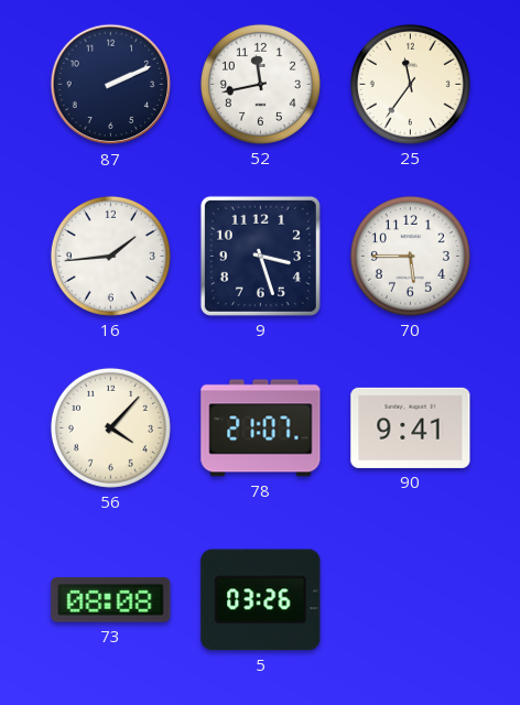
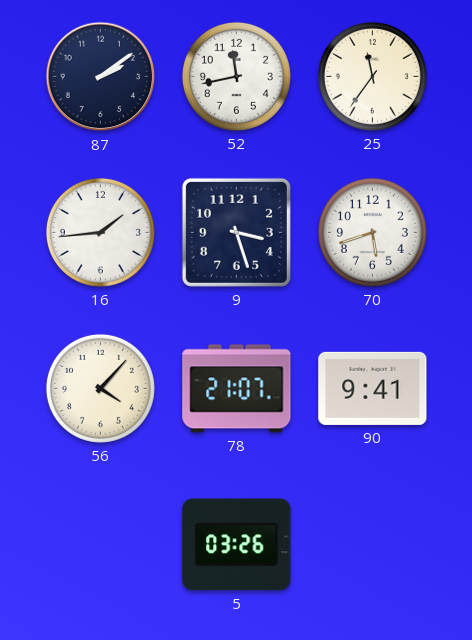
87: 2:11 -> 2:09 (101, 77)
70: 5:45 -> 5:42 (372, 232)
73: 08:08 -> none (111, 600)
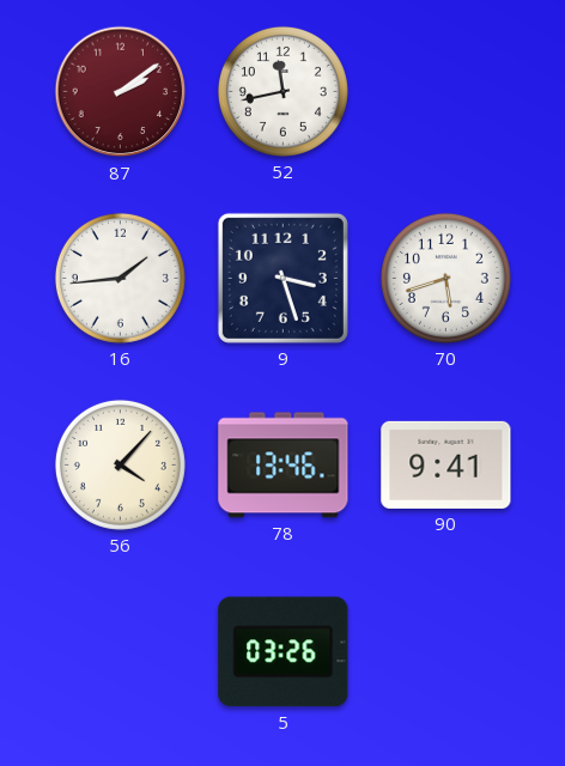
87 dial: navy -> burgundy (121, 92)
25: 11:36 -> none (372, 76)
78: 21:07 -> 13:46 (284, 466)
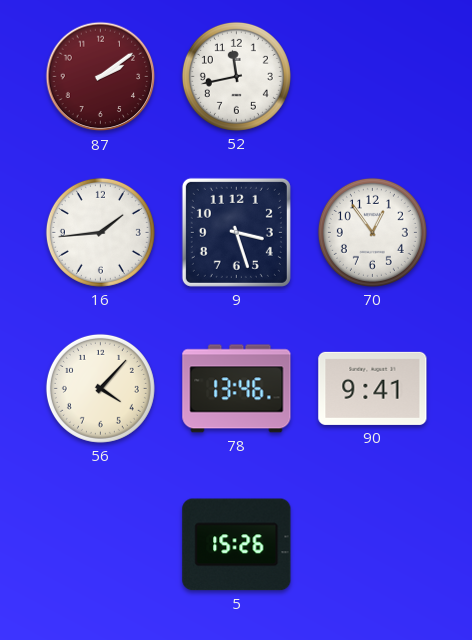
70: 5:42 -> 12:54 (372, 232)
5: 03:26 -> 15:26 (237, 545)
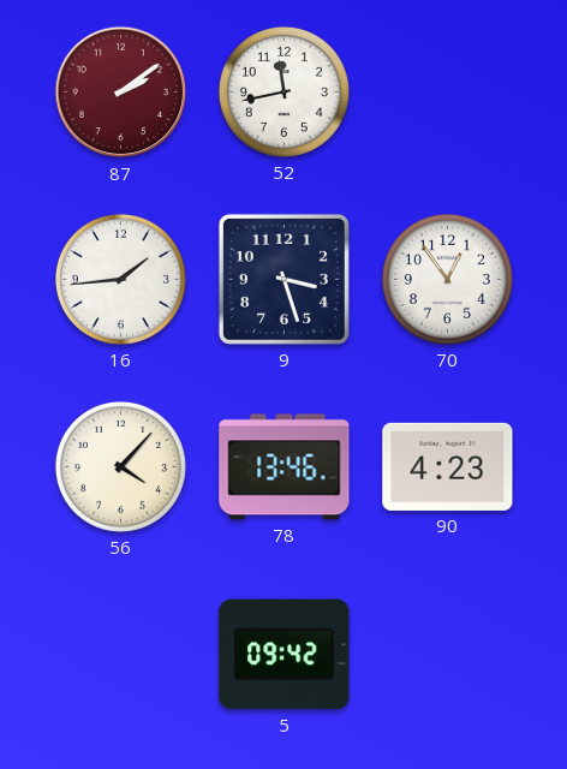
90: 9:41 -> 4:23 (448, 466)
5: 15:26 -> 09:42 (285, 655)
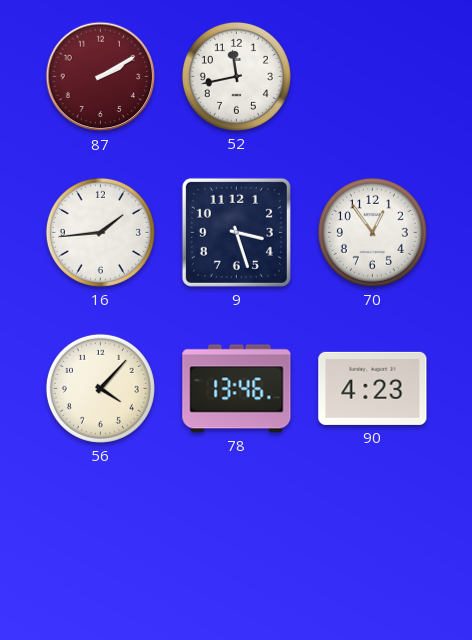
87: 2:09 -> 2:10 (101, 77)
5: 09:42 -> none (285, 655)
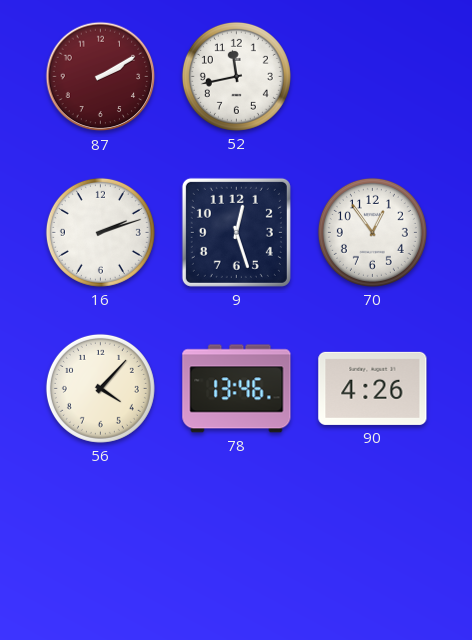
16: 1:44 -> 2:12 (100, 232)
9: 3:27 -> 12:27 (236, 232)
90: 4:23 -> 4:26 (373, 388)
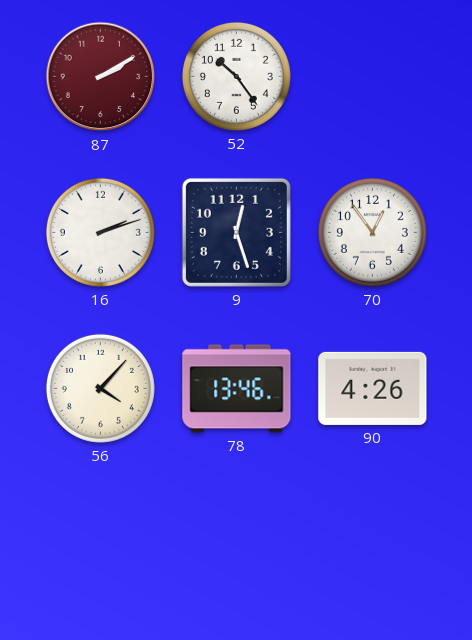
52: 11:43 -> 10:24 (236, 76)
